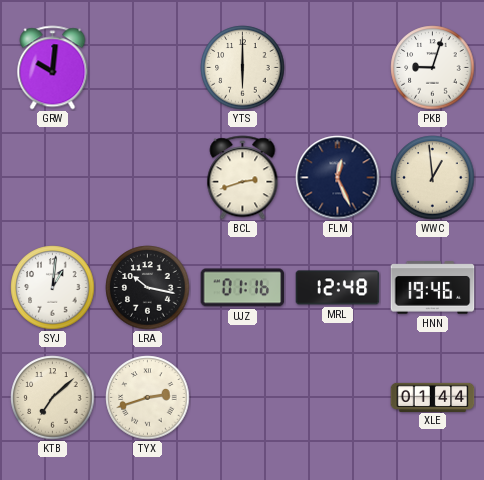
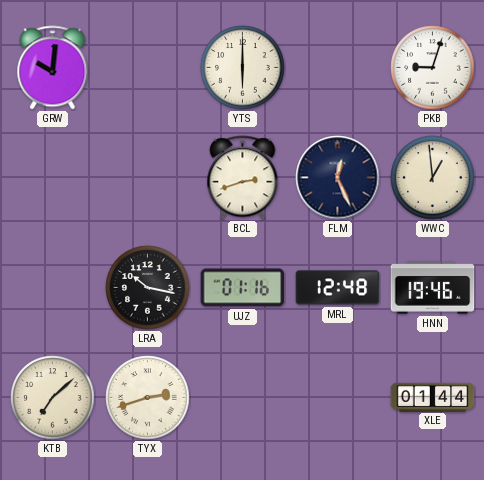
SYJ: 1:01 -> none (53, 288)
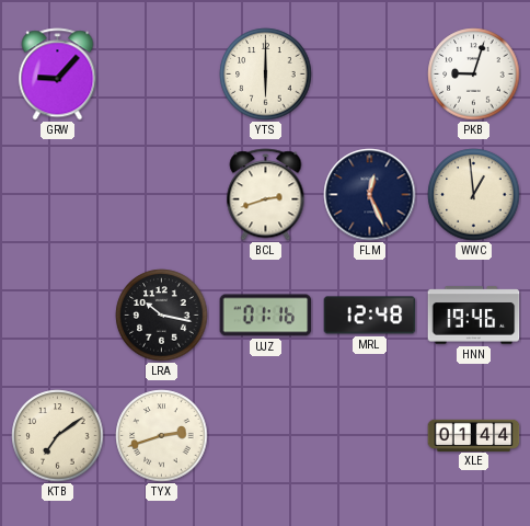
GRW: 10:01 -> 9:07 (58, 75)
KTB: 7:08 -> 7:09 (58, 436)
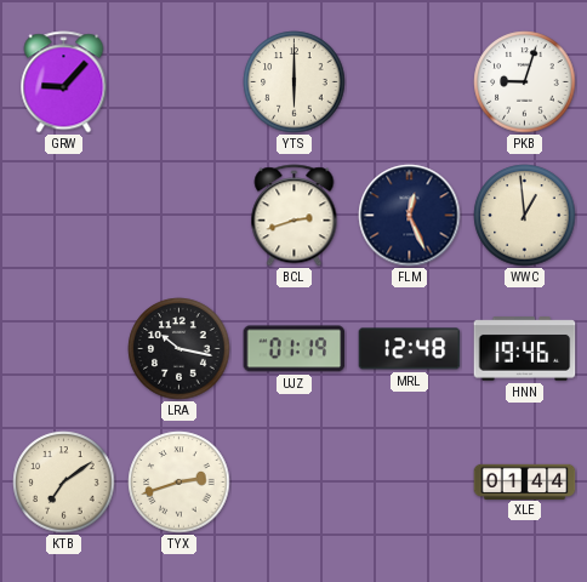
UJZ: 01:16 -> 01:19 (295, 349)
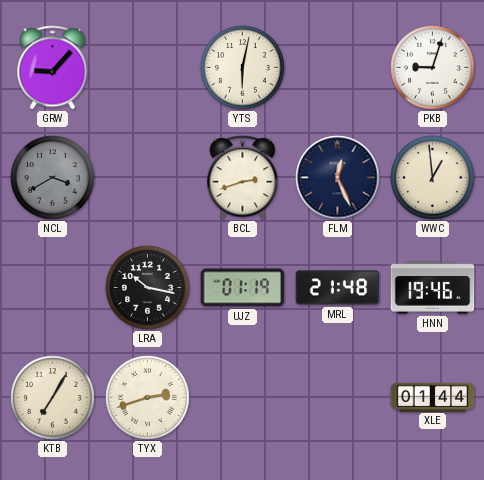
YTS: 6:00 -> 6:02 (243, 68)
NCL: none -> 3:40 (53, 178)
MRL: 12:48 -> 21:48 (338, 288)
KTB: 7:09 -> 7:05 (53, 398)
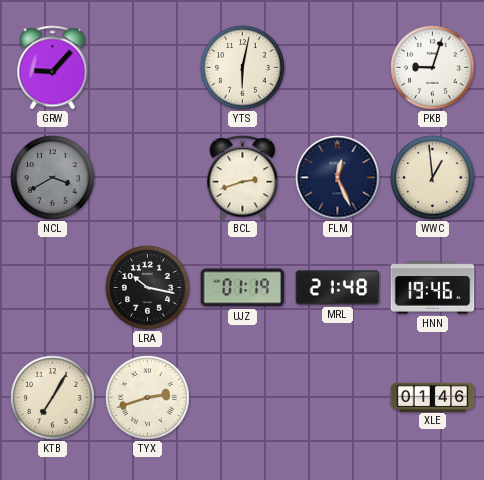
XLE: 01:44 -> 01:46 (433, 397)
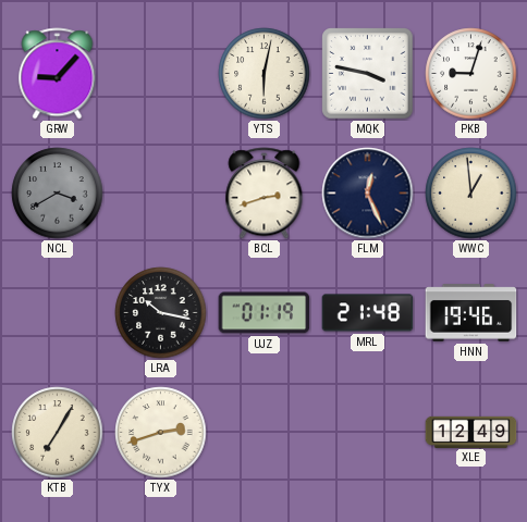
MQK: none -> 3:47 (368, 74)
XLE: 01:46 -> 12:49 (471, 432)
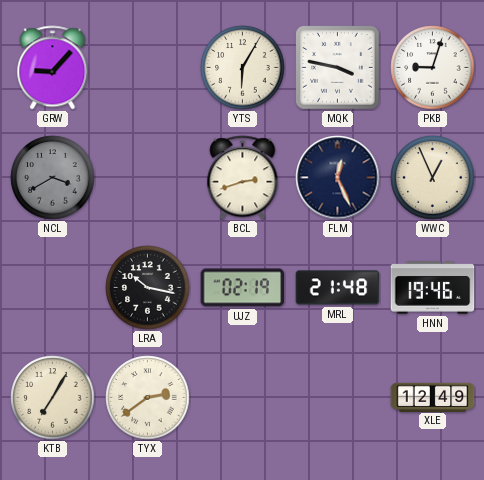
YTS: 6:02 -> 6:05 (243, 68)
WWC: 12:59 -> 12:56 (433, 178)
UJZ: 01:19 -> 02:19 (243, 288)
TYX: 2:42 -> 2:39 (148, 398)
